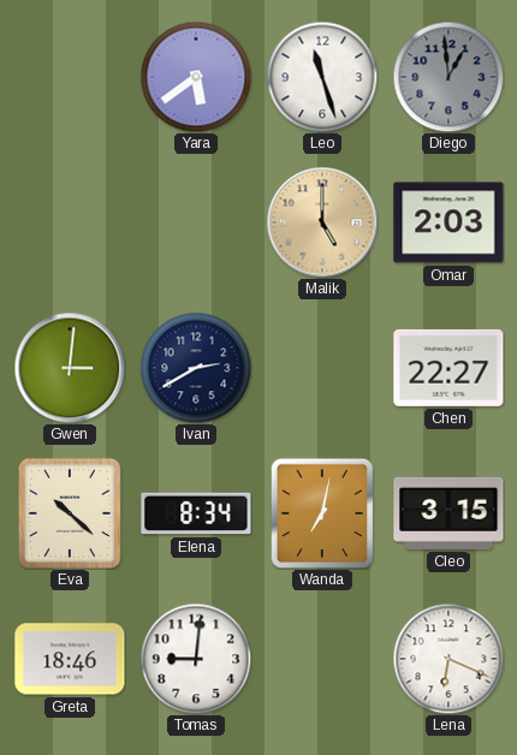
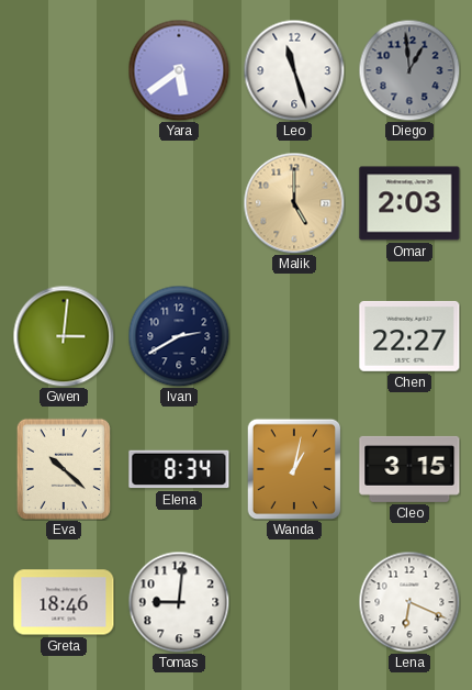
Wanda: 7:02 -> 1:02 (294, 469)
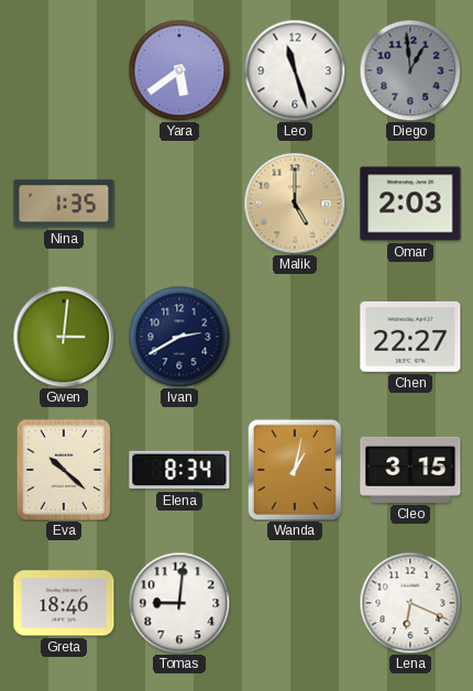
Nina: none -> 1:35 (64, 204)
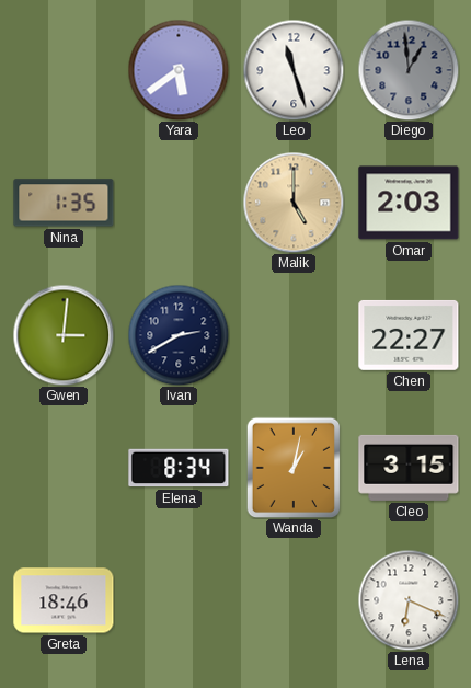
Eva: 10:22 -> none (64, 470)
Tomas: 9:01 -> none (179, 603)
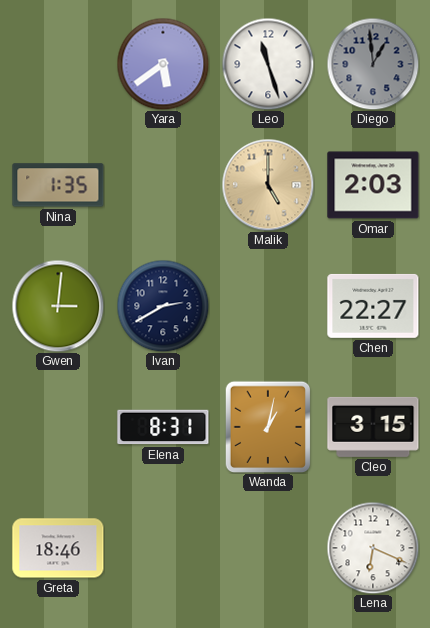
Elena: 8:34 -> 8:31 (163, 427)
